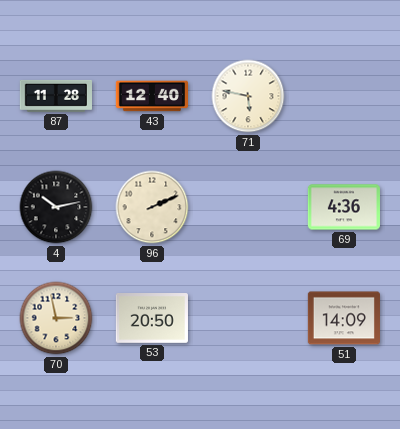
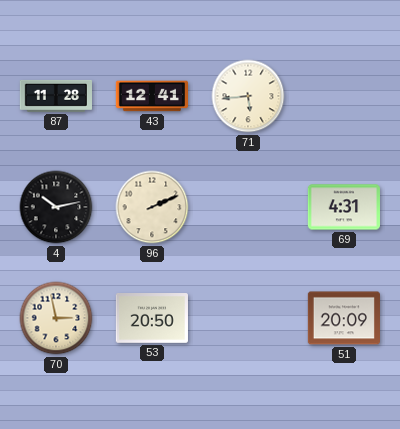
43: 12:40 -> 12:41 (151, 96)
71: 5:47 -> 5:44 (248, 96)
69: 4:36 -> 4:31 (343, 207)
51: 14:09 -> 20:09 (343, 318)
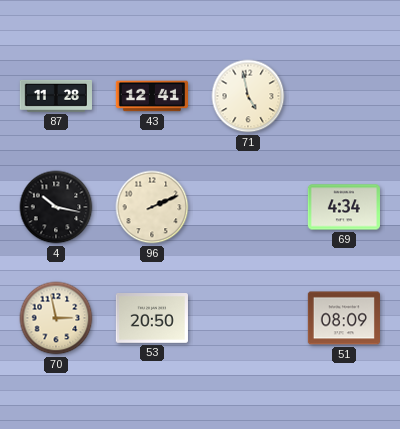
71: 5:44 -> 4:58 (248, 96)
4: 10:13 -> 10:17 (56, 207)
69: 4:31 -> 4:34 (343, 207)
51: 20:09 -> 08:09 (343, 318)
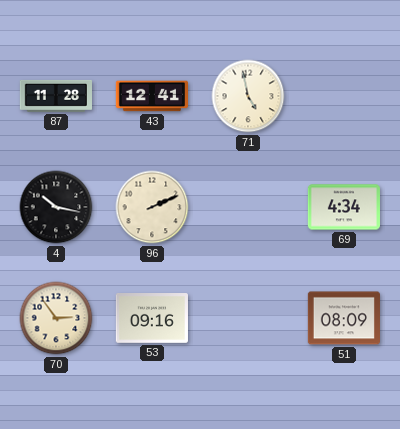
70: 2:58 -> 2:54 (56, 318)
53: 20:50 -> 09:16 (152, 319)
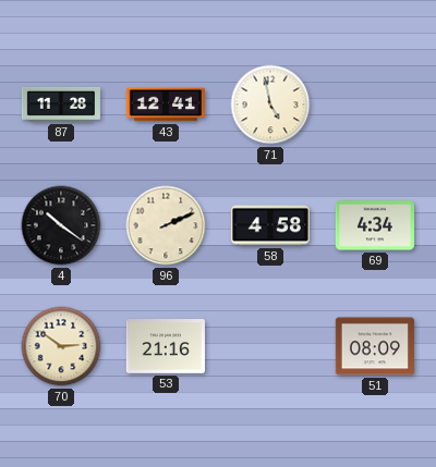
4: 10:17 -> 10:21 (61, 225)
58: none -> 4:58 (270, 225)
70: 2:54 -> 2:51 (61, 346)
53: 09:16 -> 21:16 (166, 347)
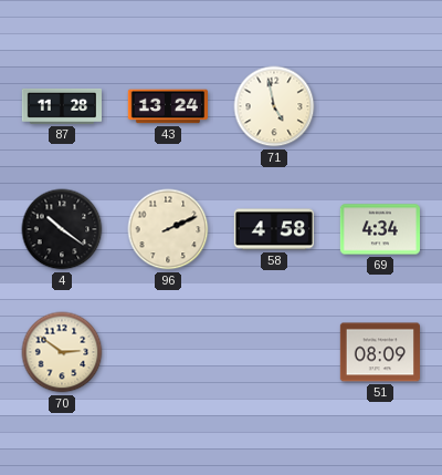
43: 12:41 -> 13:24 (167, 106)
53: 21:16 -> none (166, 347)
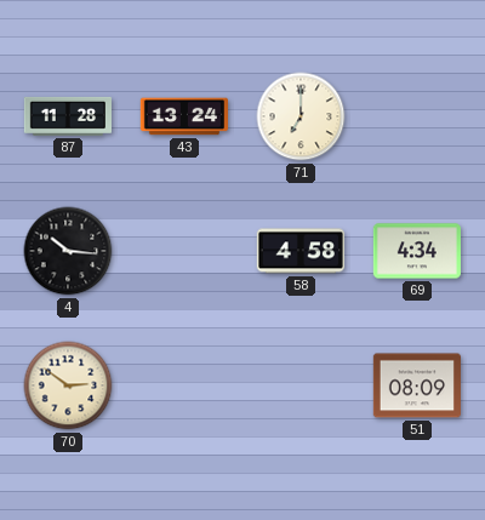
71: 4:58 -> 7:00 (301, 116)
4: 10:21 -> 10:16 (68, 251)
96: 2:11 -> none (168, 229)
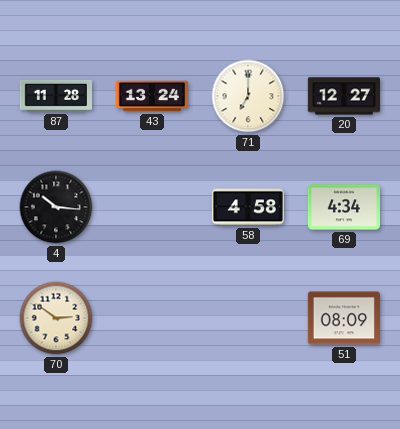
20: none -> 12:27 (343, 96)
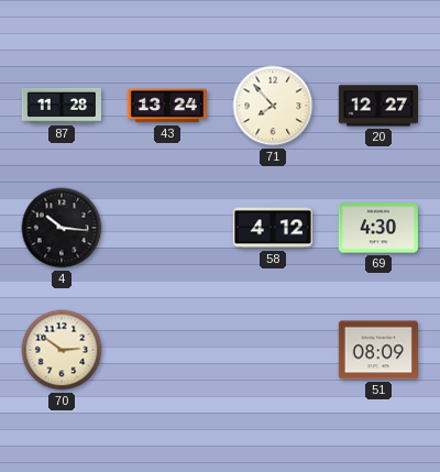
71: 7:00 -> 7:53 (273, 106)
58: 4:58 -> 4:12 (273, 228)
69: 4:34 -> 4:30 (377, 228)
